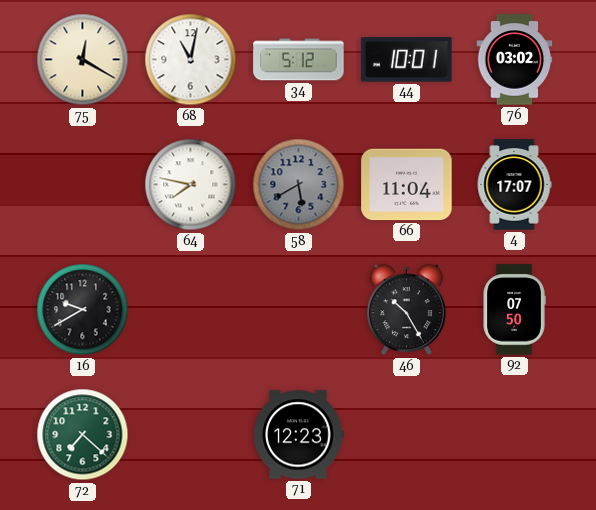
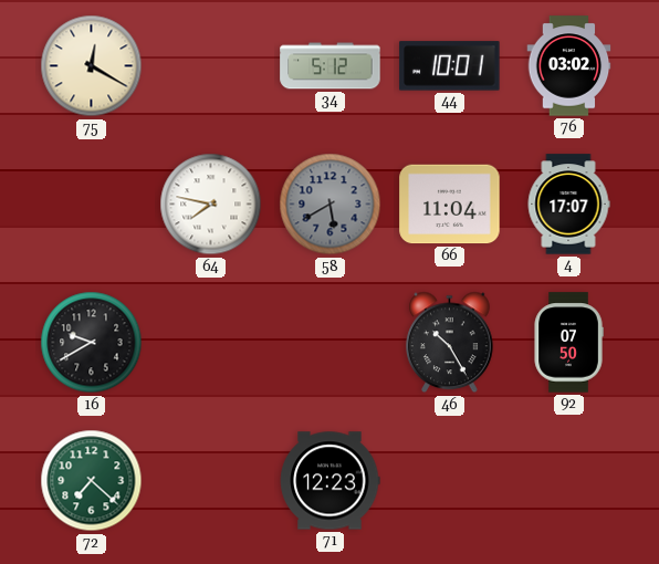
68: 11:02 -> none (191, 60)
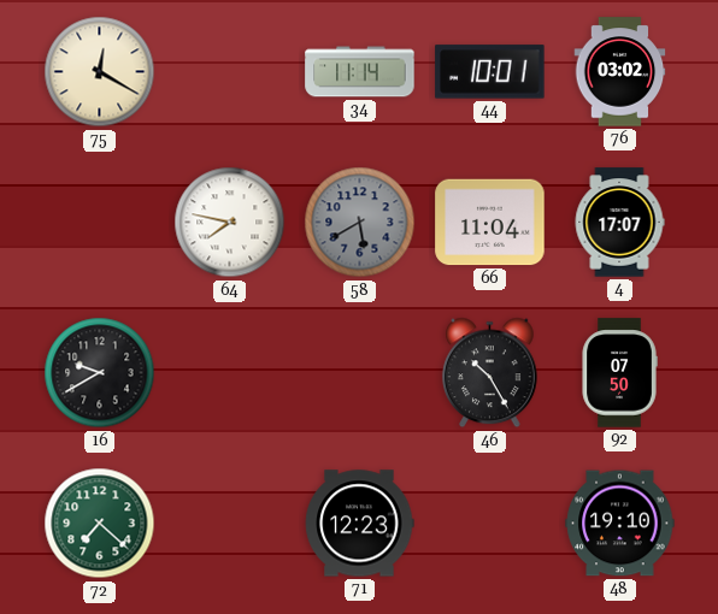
34: 5:12 -> 11:14 (360, 72)
48: none -> 19:10 (620, 524)
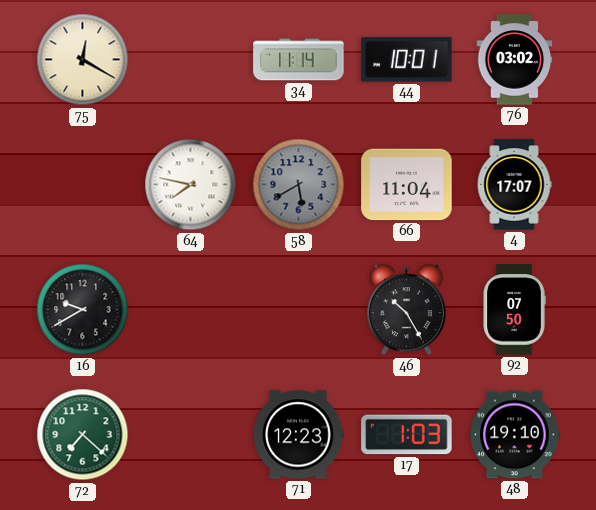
17: none -> 1:03 (407, 435)
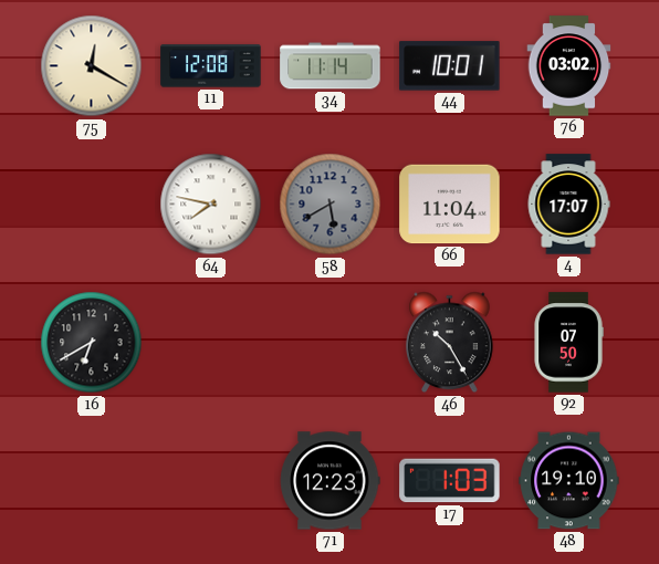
11: none -> 12:08 (211, 66)
16: 9:40 -> 6:40 (92, 343)
72: 7:22 -> none (83, 435)
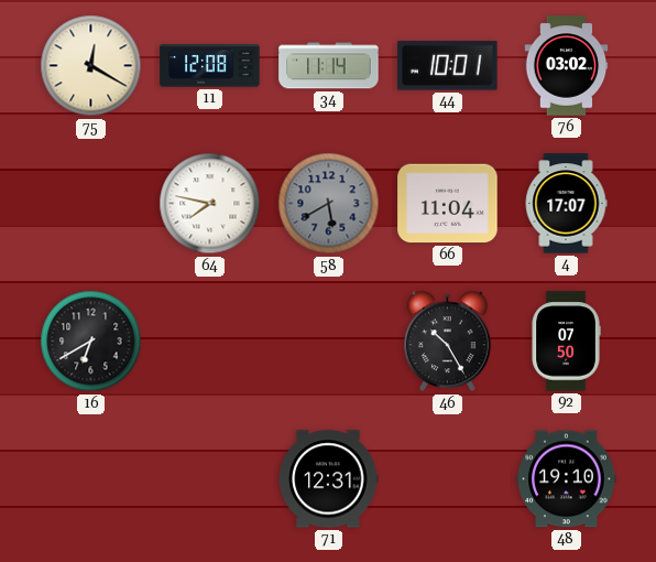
71: 12:23 -> 12:31 (328, 479)
17: 1:03 -> none (450, 481)
